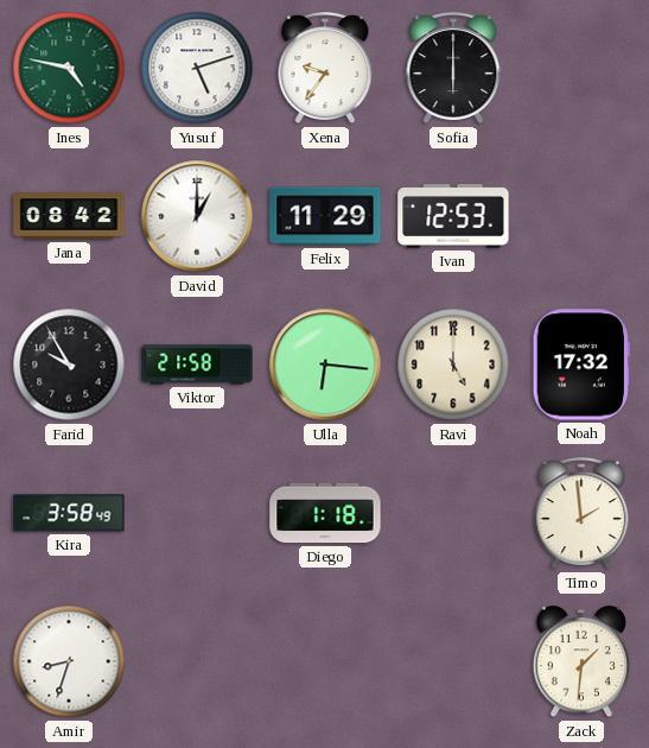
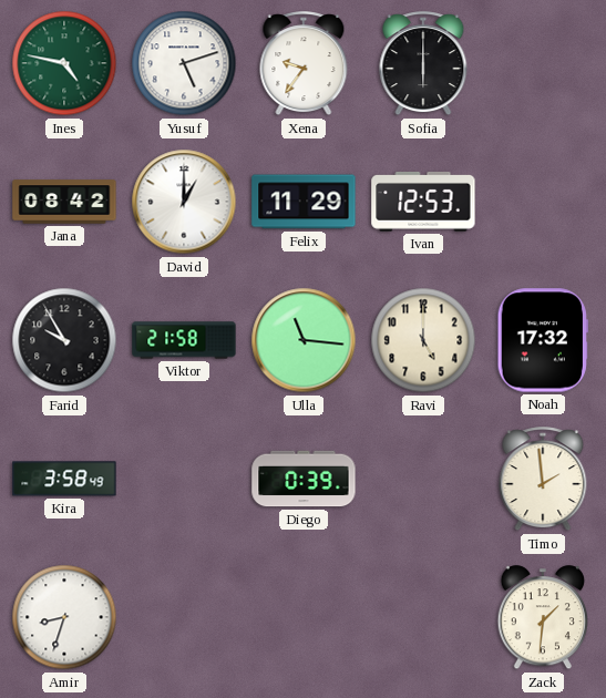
Ulla: 6:16 -> 11:16 (304, 340)
Diego: 1:18 -> 0:39 (304, 479)
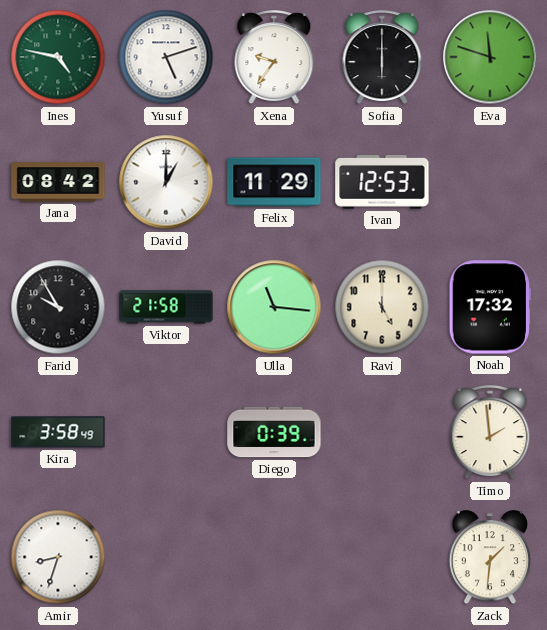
Eva: none -> 11:48 (490, 57)
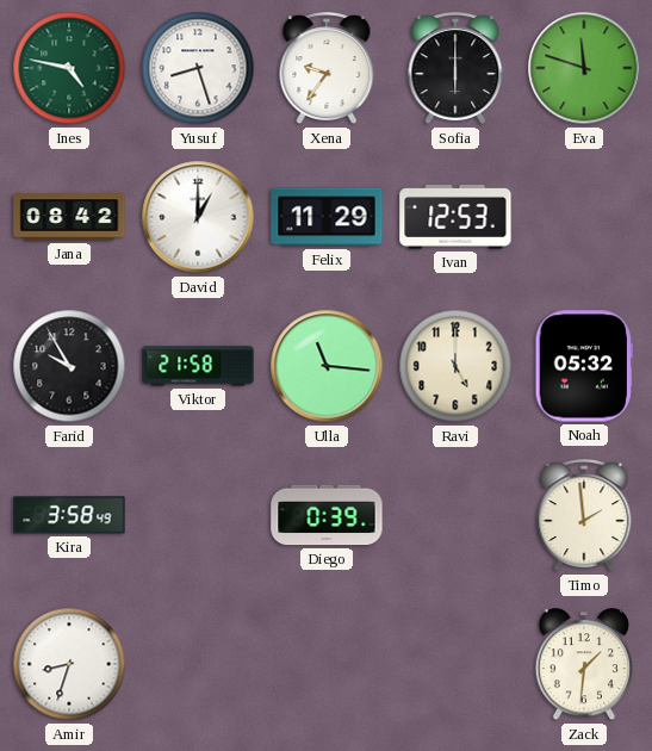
Yusuf: 5:12 -> 8:27 (198, 68)
Noah: 17:32 -> 05:32 (584, 366)
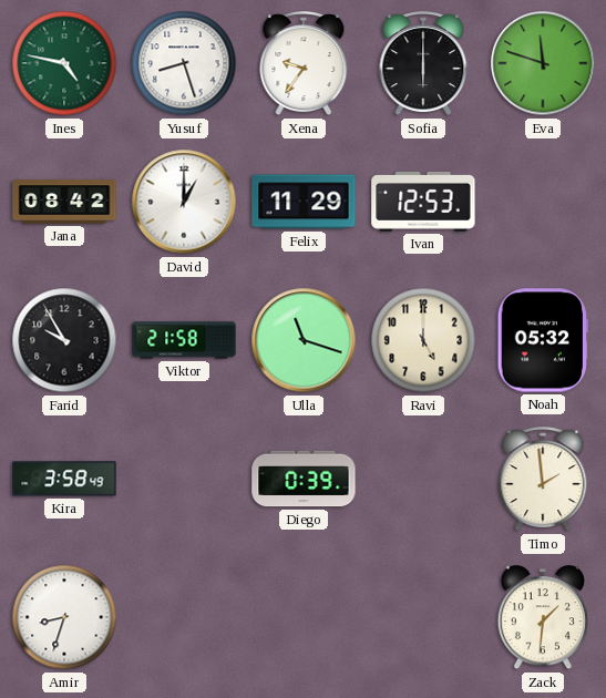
Ulla: 11:16 -> 11:18 (304, 340)
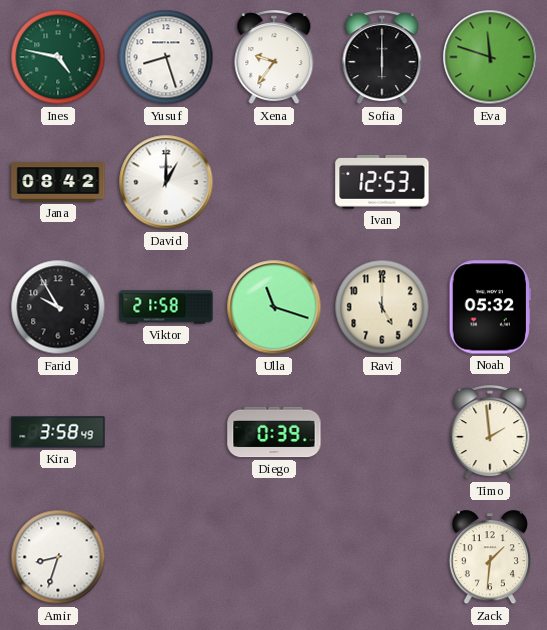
Felix: 11:29 -> none (304, 202)
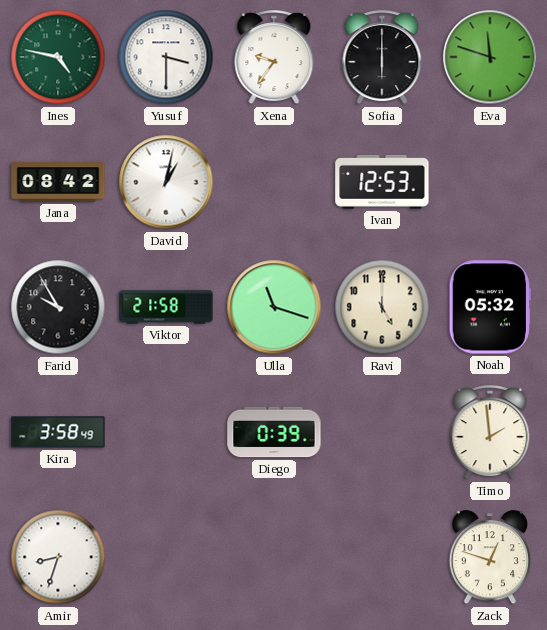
Yusuf: 8:27 -> 3:30 (166, 57)
David: 1:00 -> 1:02 (166, 182)
Zack: 1:31 -> 12:48 (489, 558)
